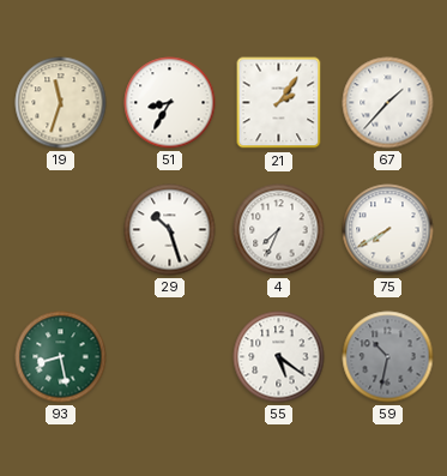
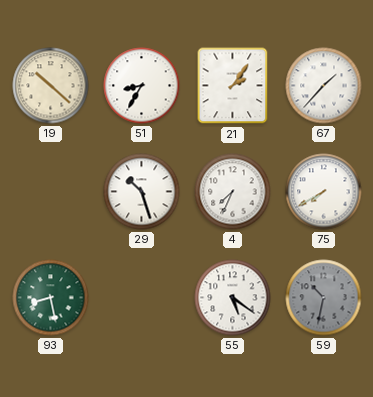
19: 11:33 -> 10:22 (51, 86)
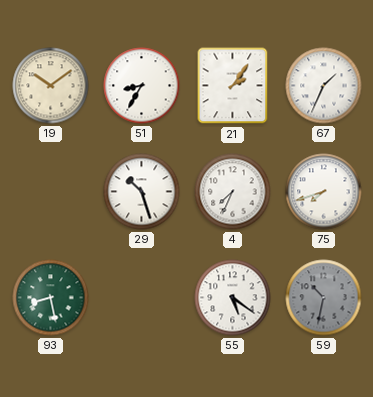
19: 10:22 -> 10:09 (51, 86)
67: 1:37 -> 1:34 (324, 86)
75: 7:40 -> 7:42 (324, 192)
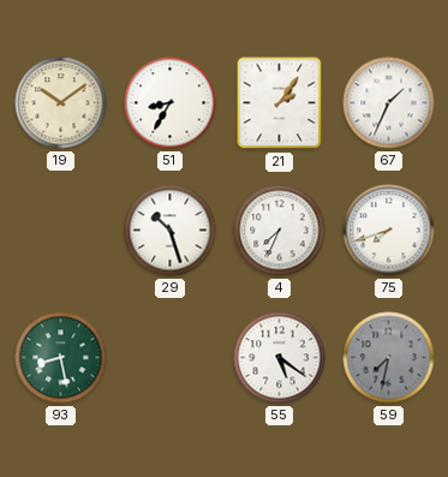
59: 10:32 -> 7:32 (389, 358)
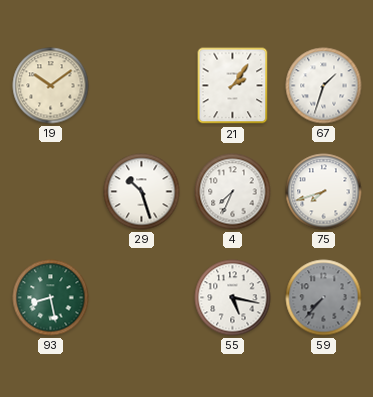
51: 8:35 -> none (171, 103)
67: 1:34 -> 1:33 (324, 86)
55: 5:21 -> 5:17 (233, 298)
59: 7:32 -> 7:37 (324, 298)
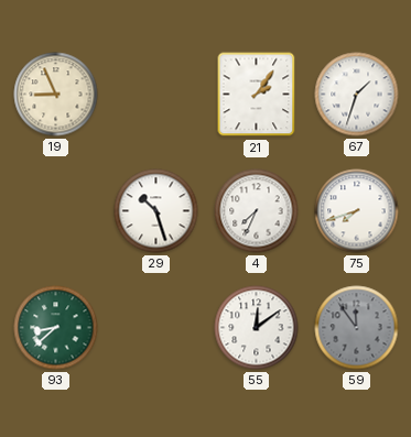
19: 10:09 -> 8:56 (56, 95)
93: 8:28 -> 8:38 (56, 328)
55: 5:17 -> 12:09 (257, 328)
59: 7:37 -> 11:54 (357, 328)
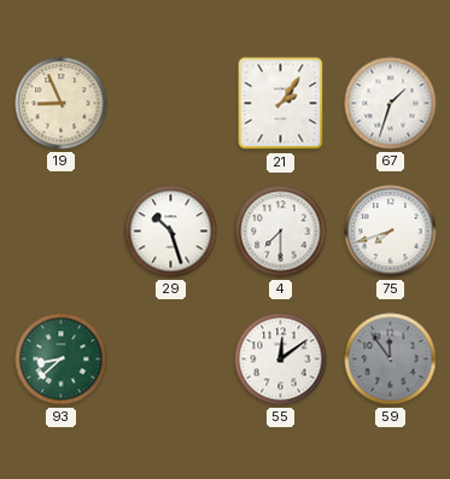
4: 7:34 -> 7:30 (281, 232)
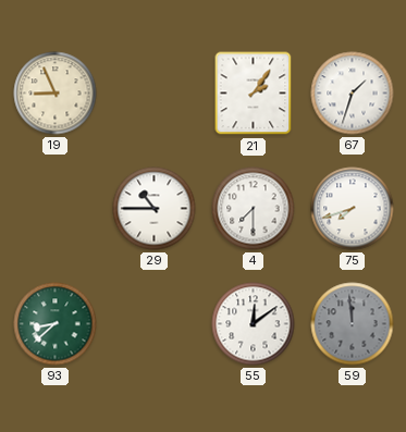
29: 10:27 -> 10:45 (155, 209)
59: 11:54 -> 11:59 (353, 324)
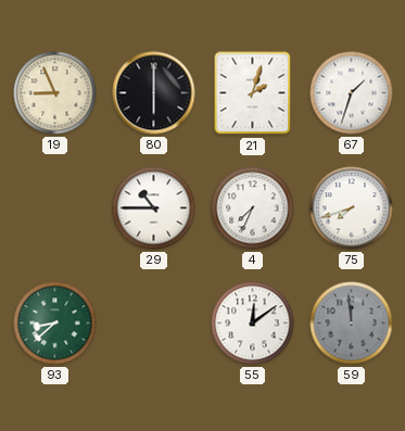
80: none -> 6:00 (154, 93)
21: 2:06 -> 2:03 (253, 93)
4: 7:30 -> 7:34 (253, 208)
